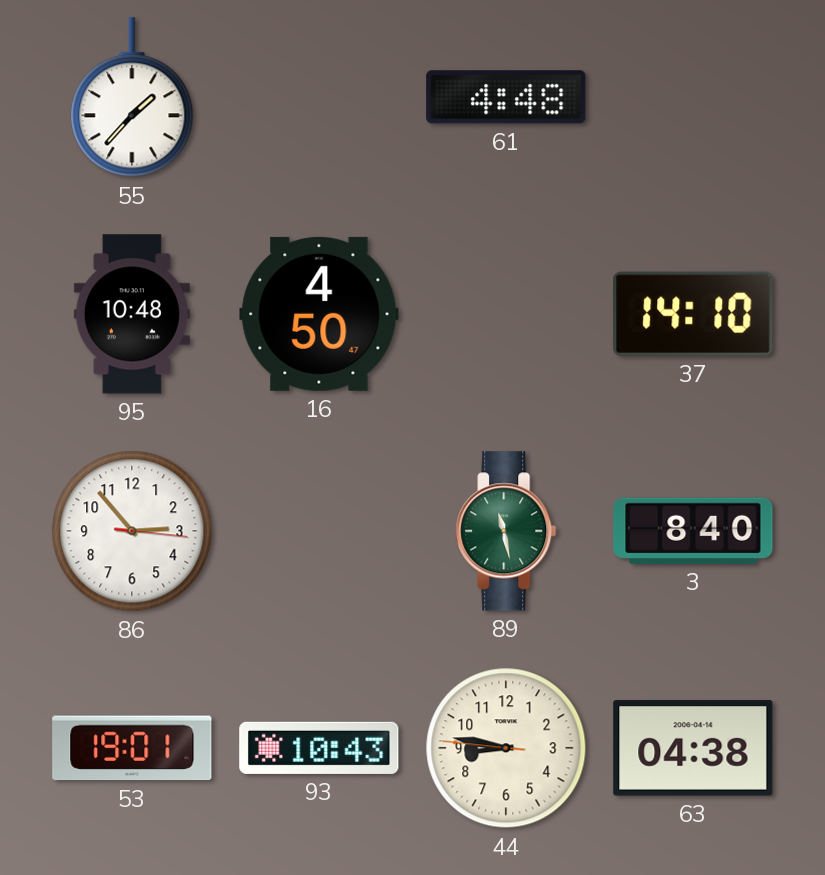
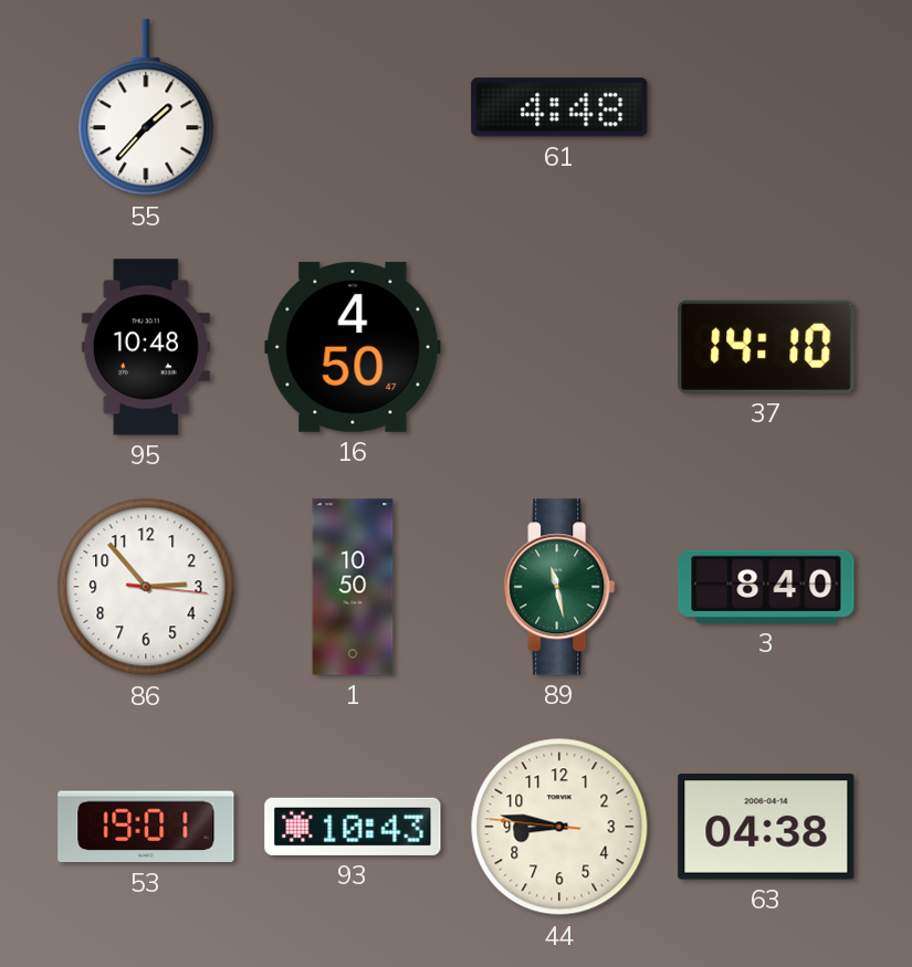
1: none -> 10:50 (353, 587)
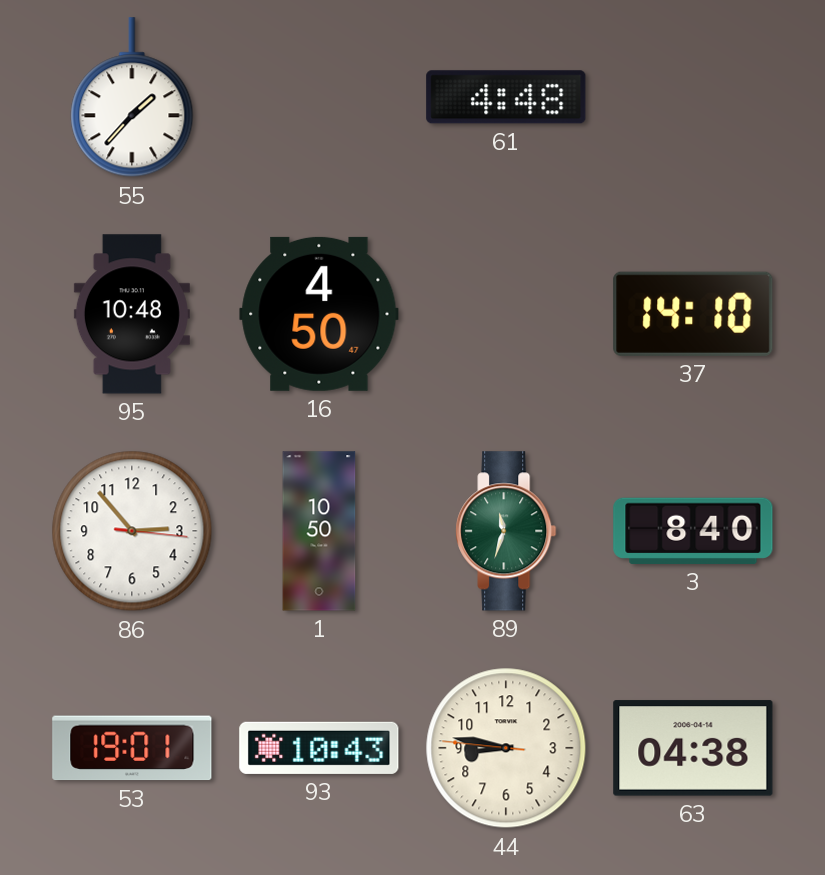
89: 11:28 -> 11:33 (506, 531)
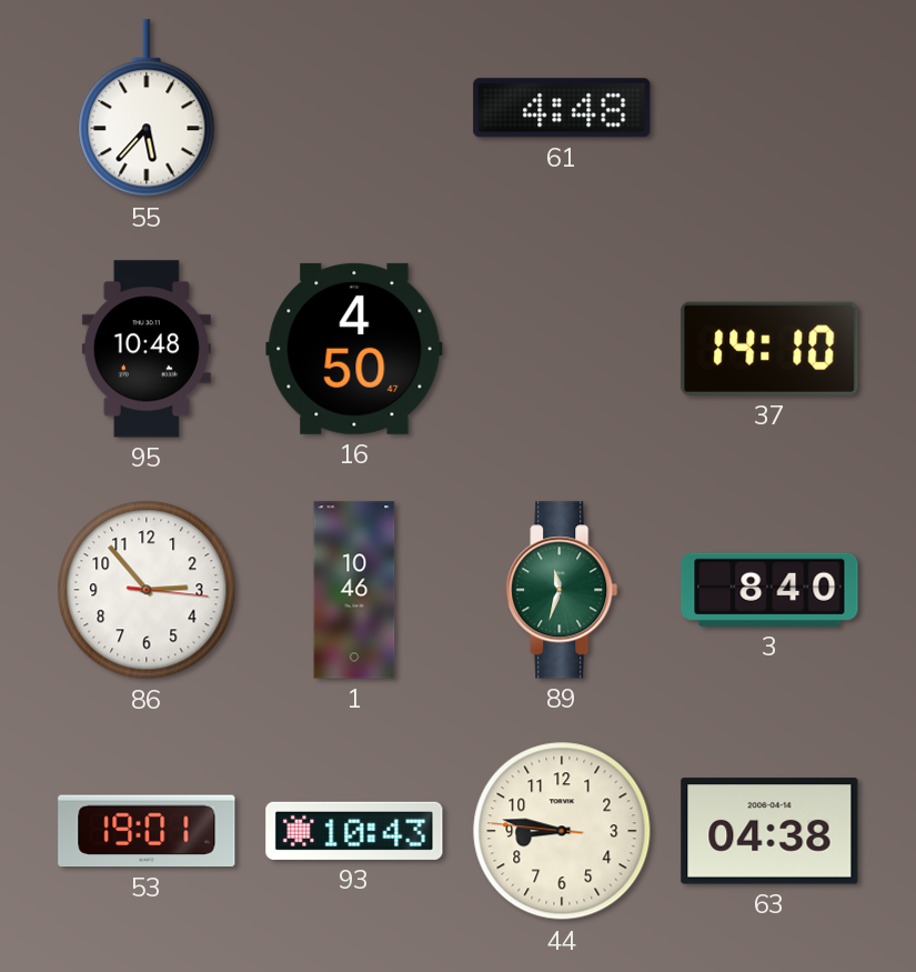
55: 1:37 -> 5:37 (147, 109)
1: 10:50 -> 10:46 (354, 590)
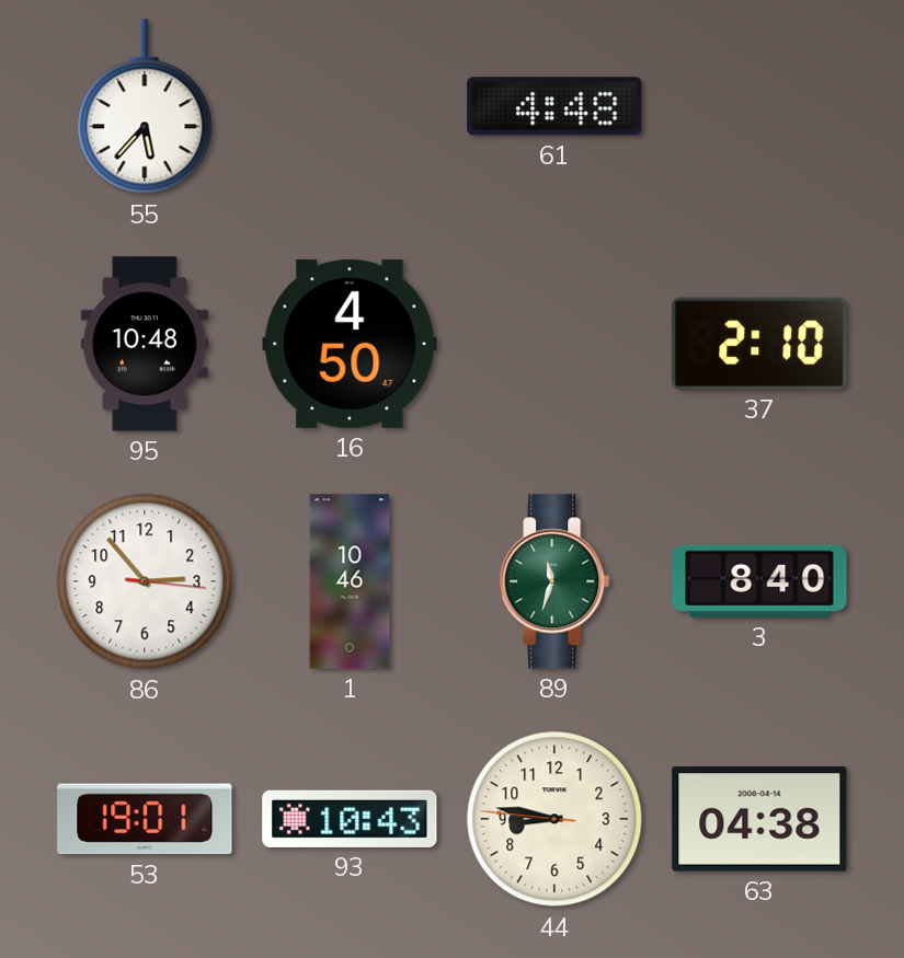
37: 14:10 -> 2:10 (759, 344)
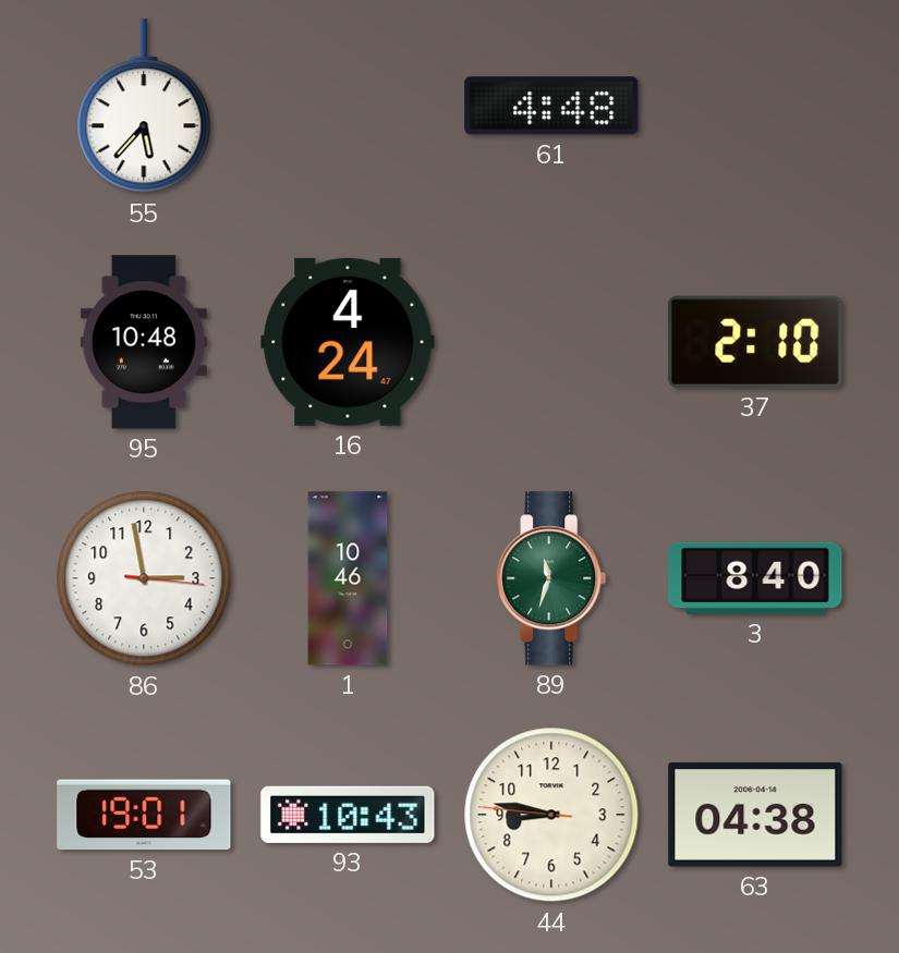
16: 4:50 -> 4:24 (348, 342)
86: 2:53 -> 2:58 (144, 578)
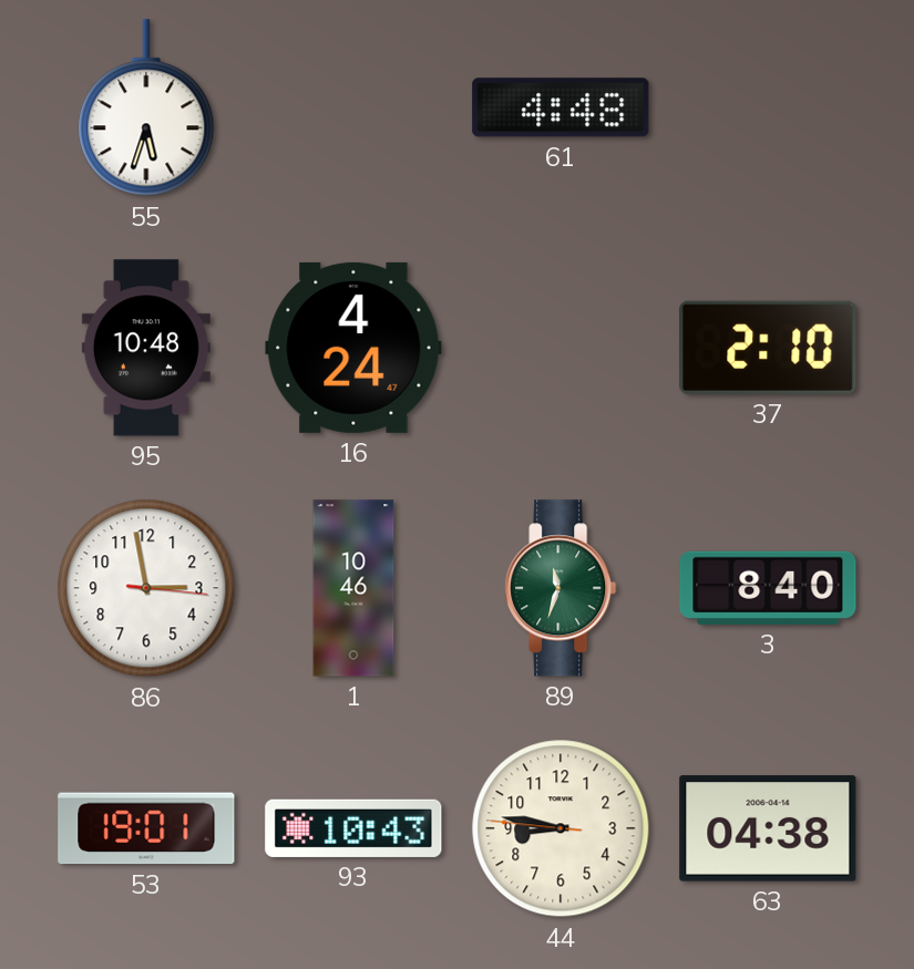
55: 5:37 -> 5:33 (146, 109)
